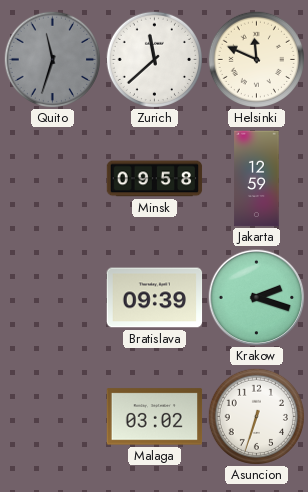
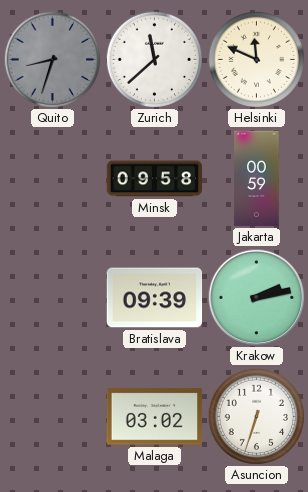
Quito: 11:33 -> 8:33 (52, 59)
Jakarta: 12:59 -> 00:59 (257, 179)
Krakow: 2:18 -> 2:13 (257, 298)
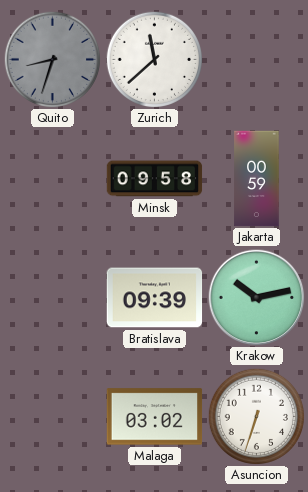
Helsinki: 11:49 -> none (256, 59)
Krakow: 2:13 -> 10:13 (257, 298)
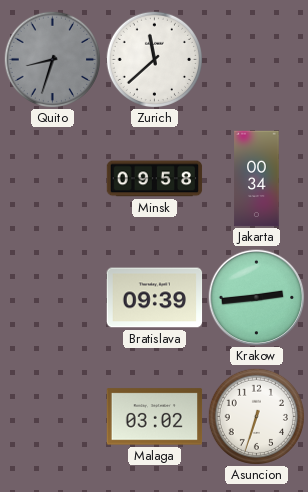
Jakarta: 00:59 -> 00:34 (257, 179)
Krakow: 10:13 -> 2:44 (257, 298)
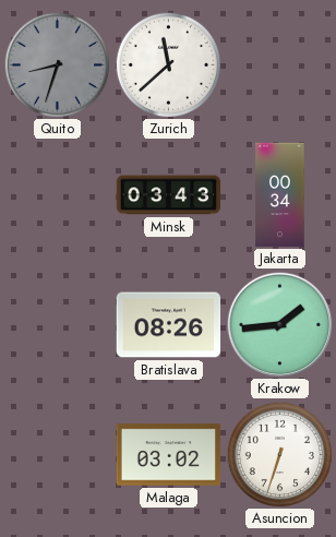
Minsk: 09:58 -> 03:43 (169, 195)
Bratislava: 09:39 -> 08:26 (169, 325)
Krakow: 2:44 -> 1:44 (280, 325)
